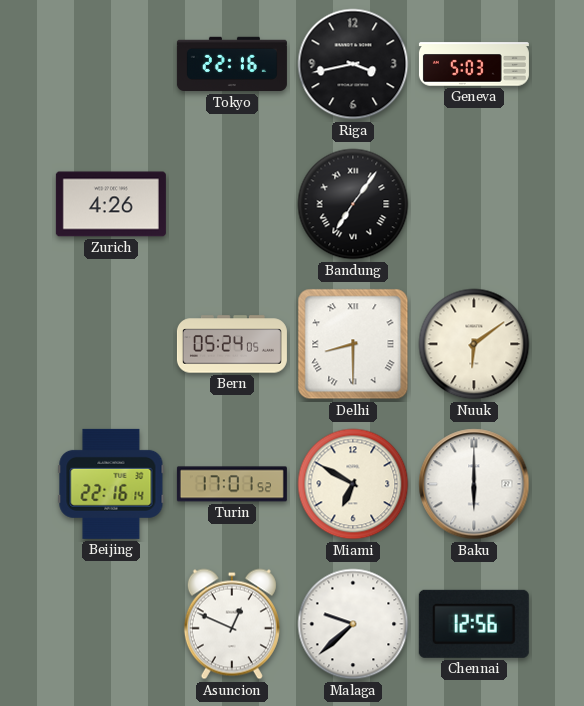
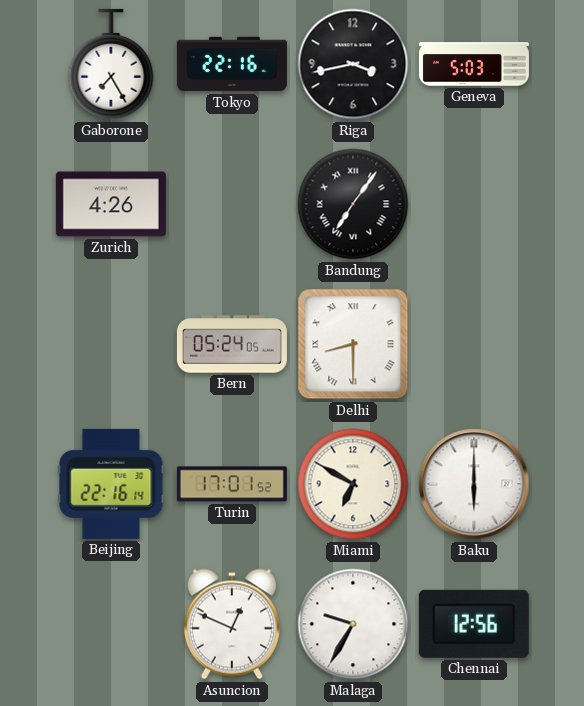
Gaborone: none -> 7:25 (111, 64)
Nuuk: 6:09 -> none (474, 344)
Malaga: 9:38 -> 9:35 (353, 624)
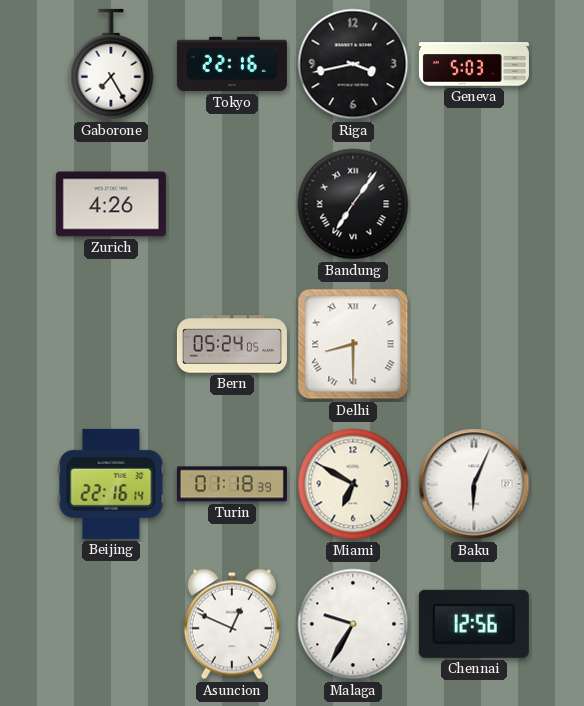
Turin: 17:01 -> 01:18 (232, 484)
Baku: 6:00 -> 6:04 (474, 484)
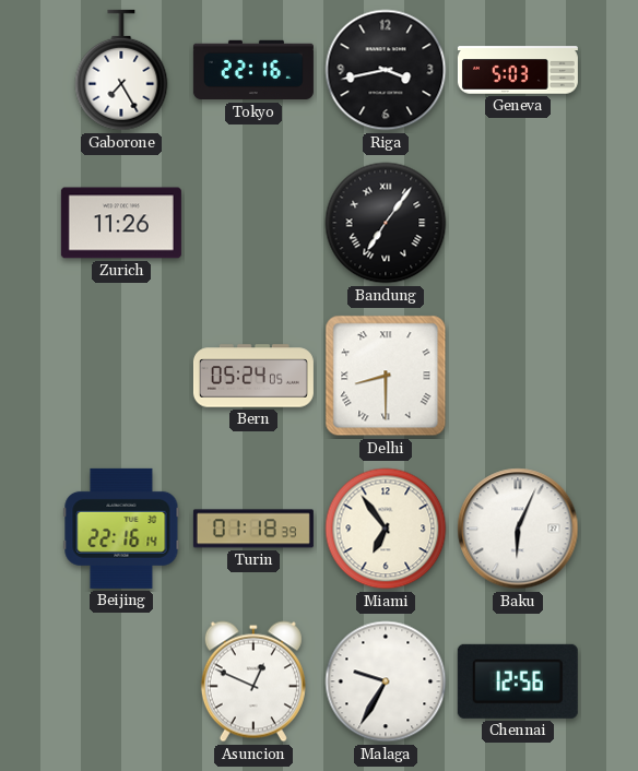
Zurich: 4:26 -> 11:26 (121, 223)
Miami: 6:50 -> 6:54 (386, 529)
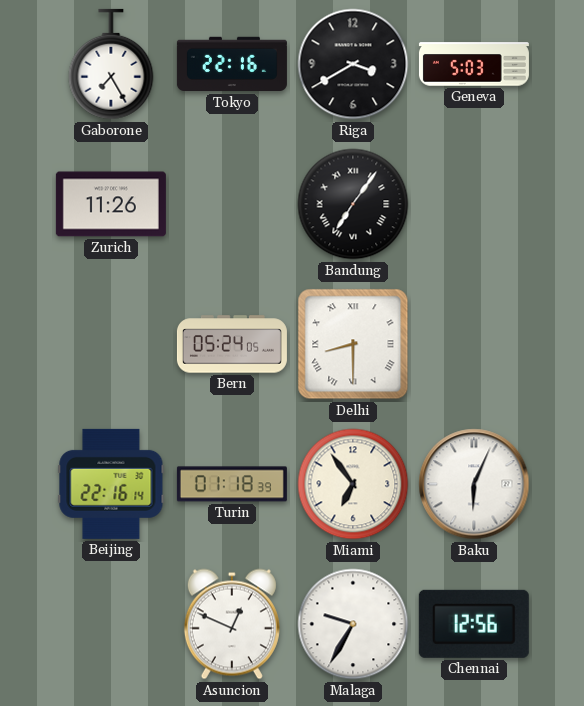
Riga: 3:43 -> 3:40 (353, 64)
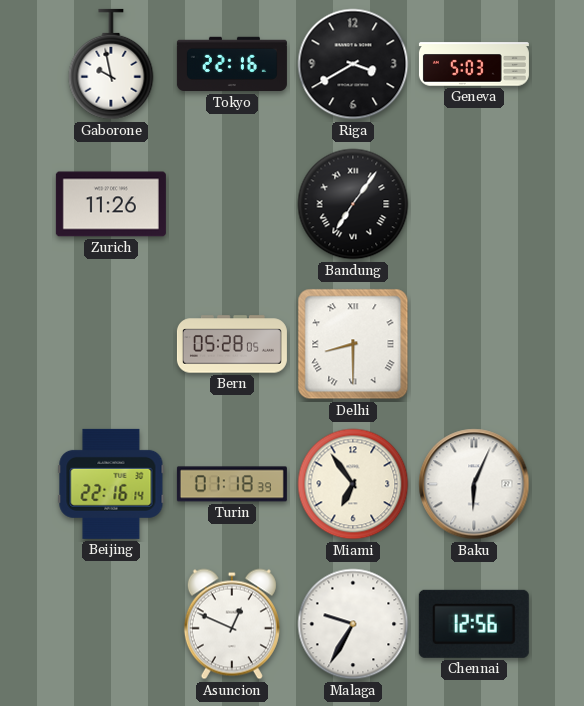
Gaborone: 7:25 -> 9:58 (111, 64)
Bern: 05:24 -> 05:28 (232, 344)
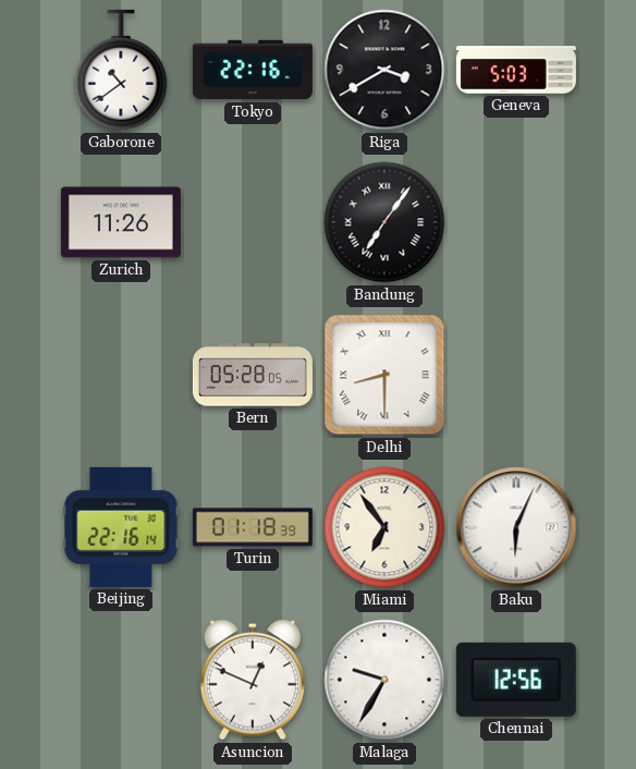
Gaborone: 9:58 -> 10:39 (121, 70)
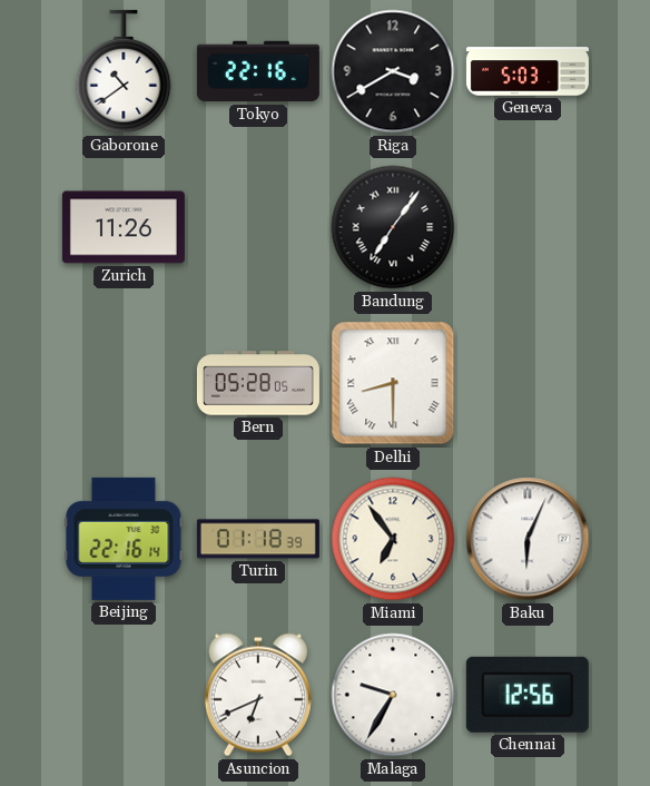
Asuncion: 12:49 -> 6:41 (258, 695)
